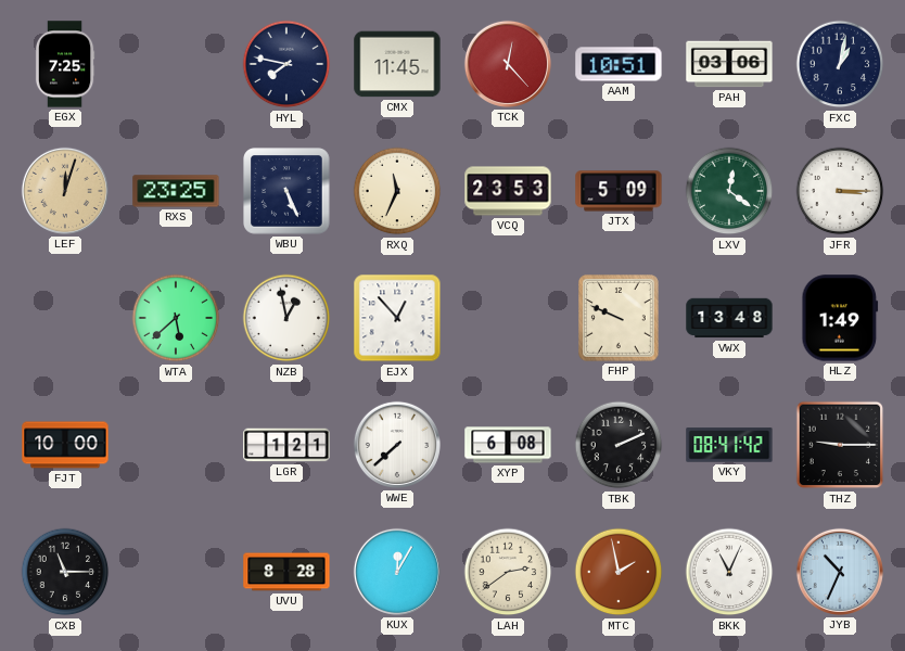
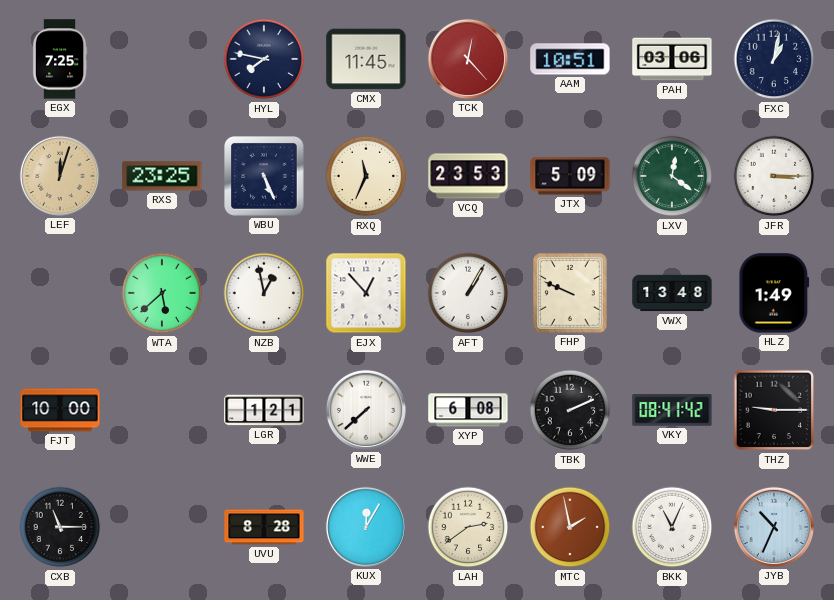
AFT: none -> 1:05 (468, 293)
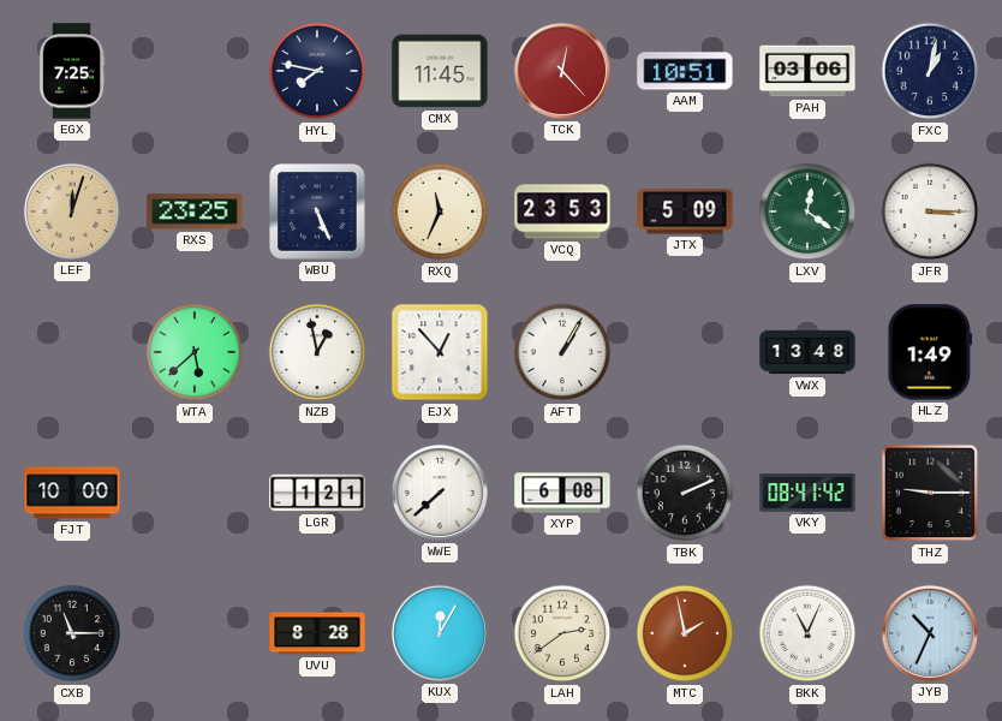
FHP: 9:49 -> none (570, 293)
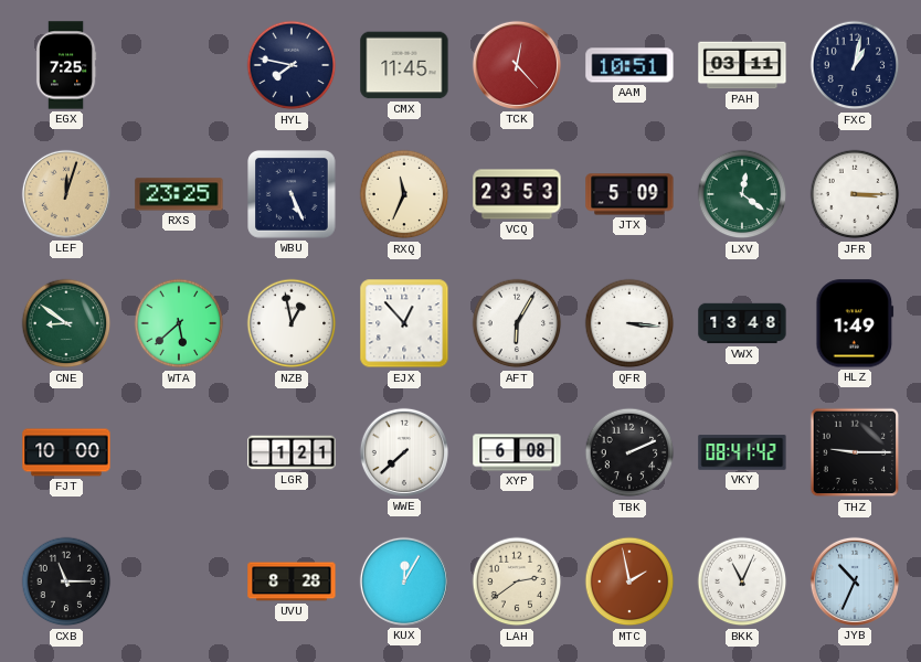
PAH: 03:06 -> 03:11 (742, 65)
CNE: none -> 8:51 (66, 323)
AFT: 1:05 -> 6:05 (517, 323)
QFR: none -> 3:16 (629, 323)
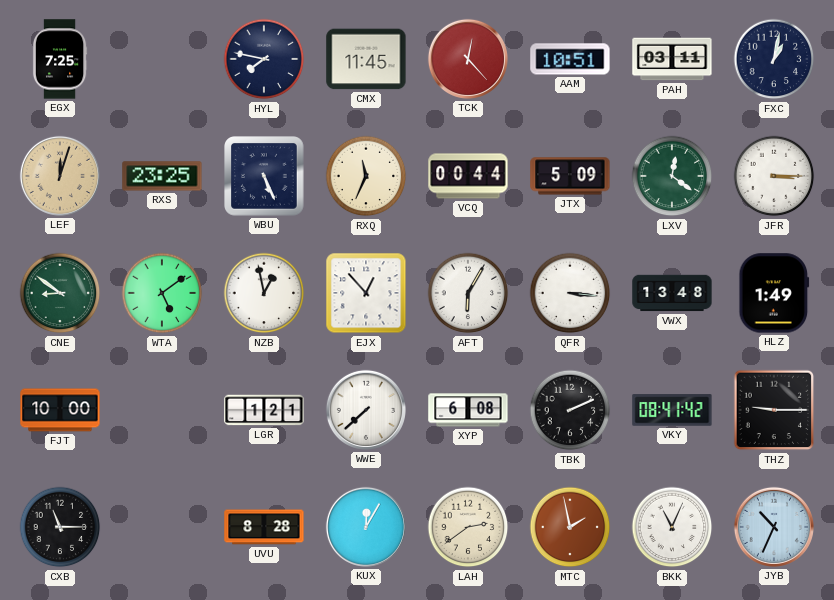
VCQ: 23:53 -> 00:44 (468, 176)
WTA: 5:38 -> 5:09 (162, 293)
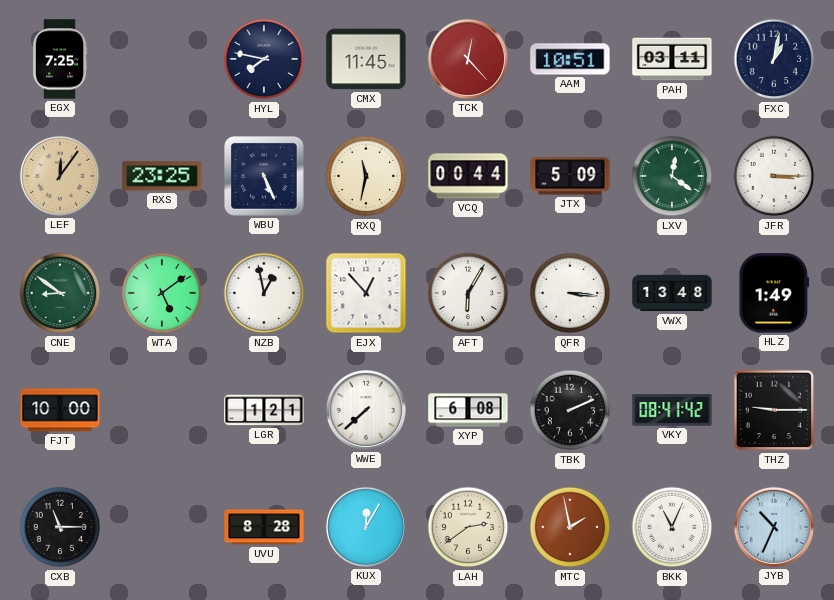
LEF: 12:03 -> 12:06 (60, 176)
RXQ: 11:34 -> 11:32 (366, 176)
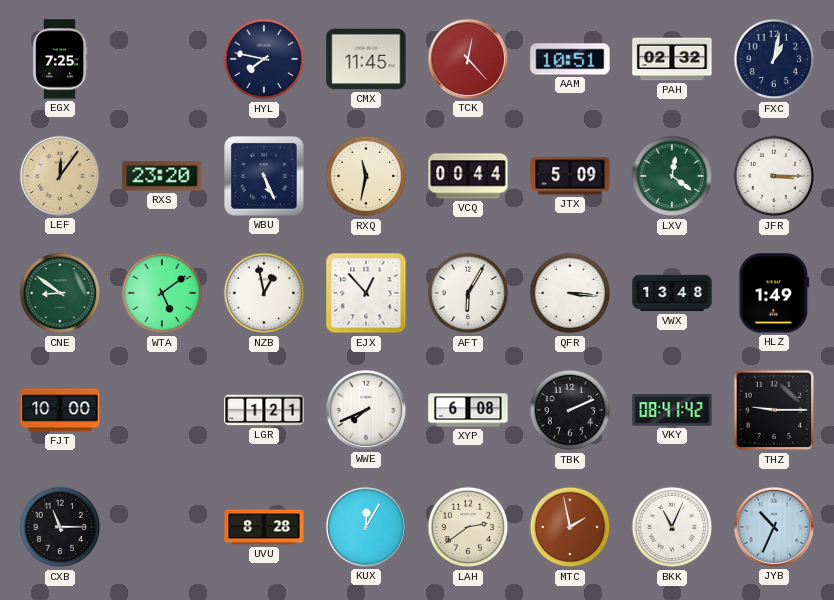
PAH: 03:11 -> 02:32 (672, 59)
RXS: 23:25 -> 23:20 (162, 176)
WWE: 7:38 -> 7:41 (366, 410)
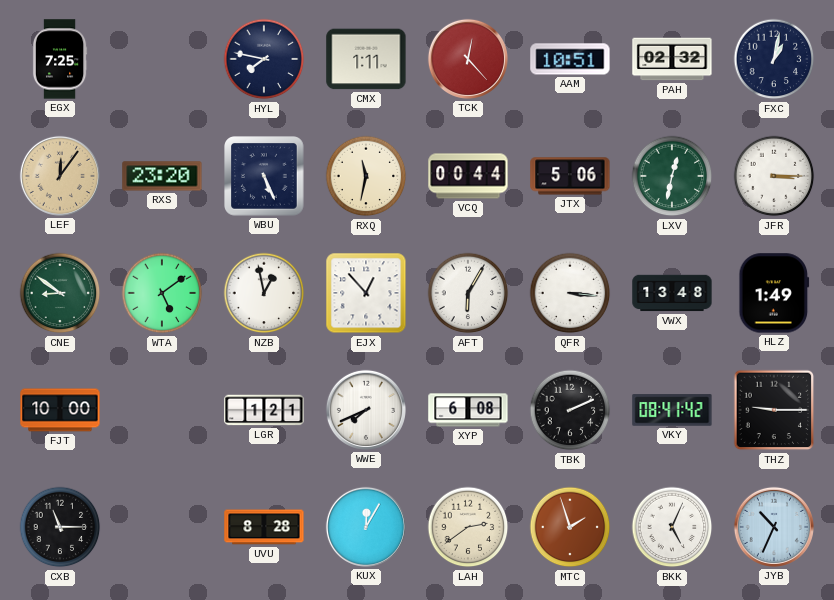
CMX: 11:45 -> 1:11 (366, 59)
JTX: 5:09 -> 5:06 (570, 176)
LXV: 12:21 -> 12:32 (672, 176)
MTC: 1:58 -> 1:57 (570, 527)
BKK: 11:04 -> 5:04 (672, 527)
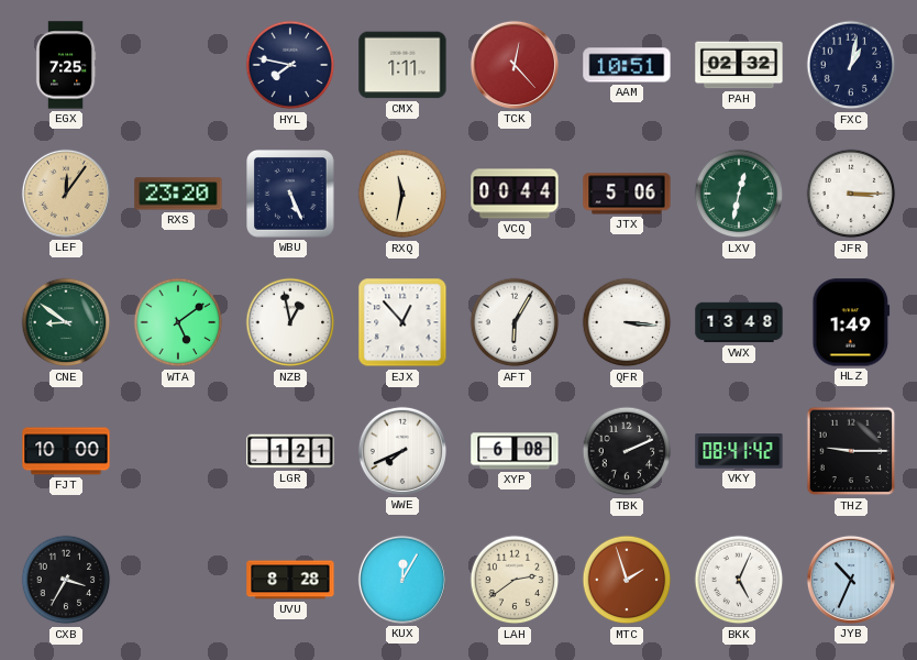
CXB: 11:15 -> 3:35 (66, 580)
